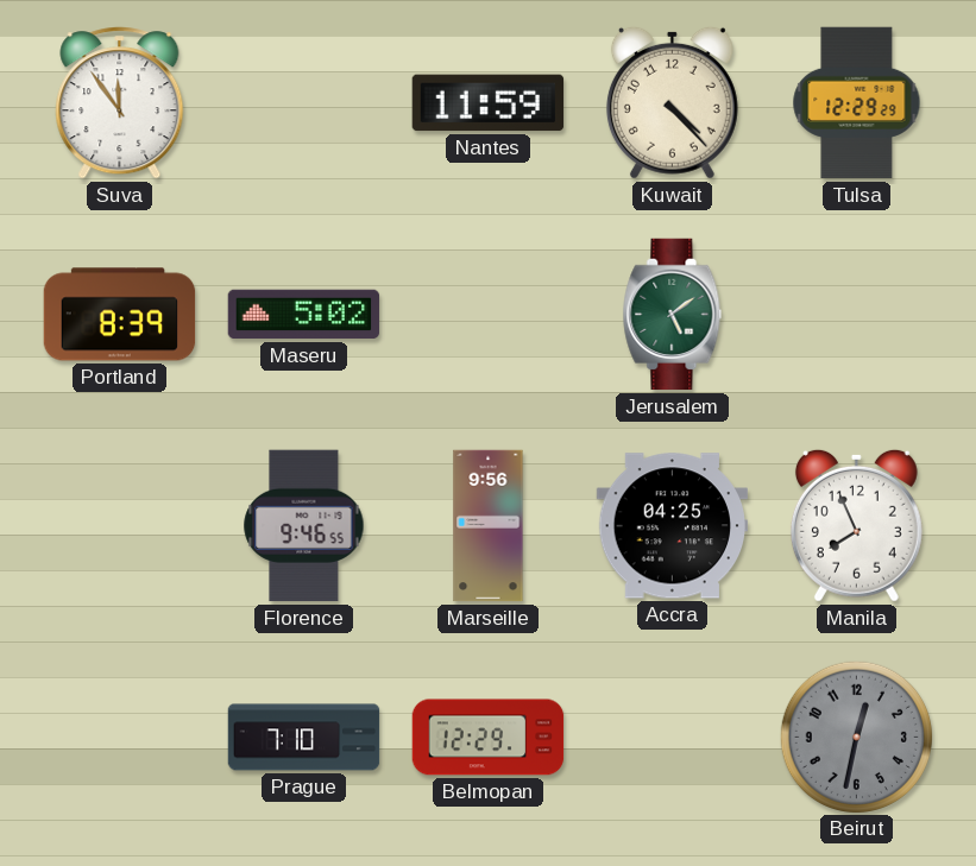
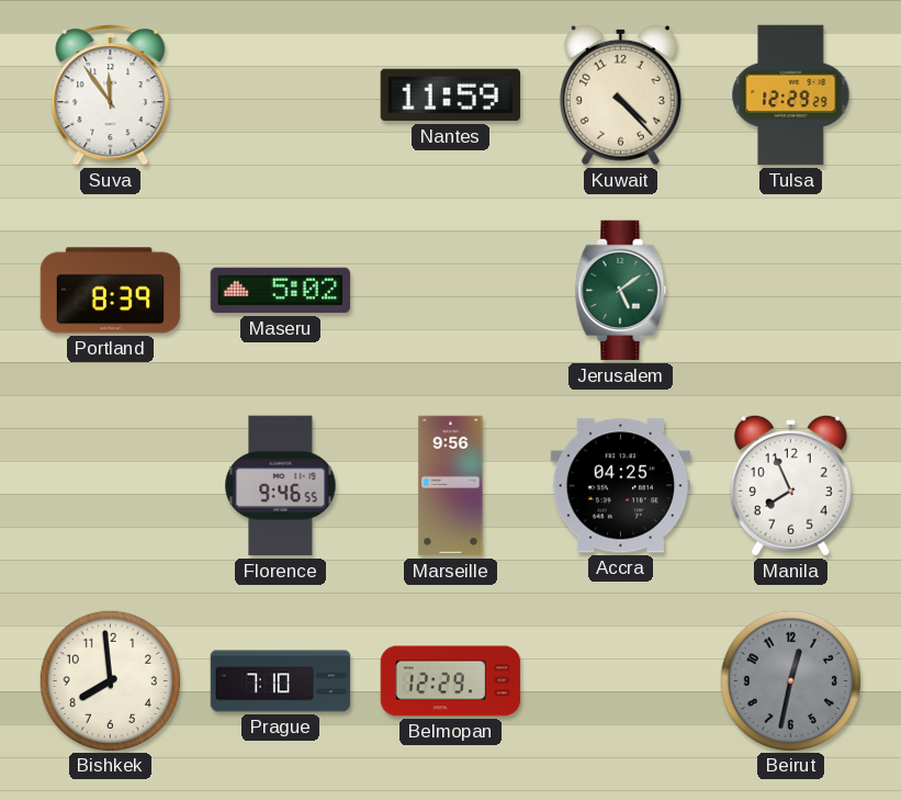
Bishkek: none -> 7:59 (110, 680)
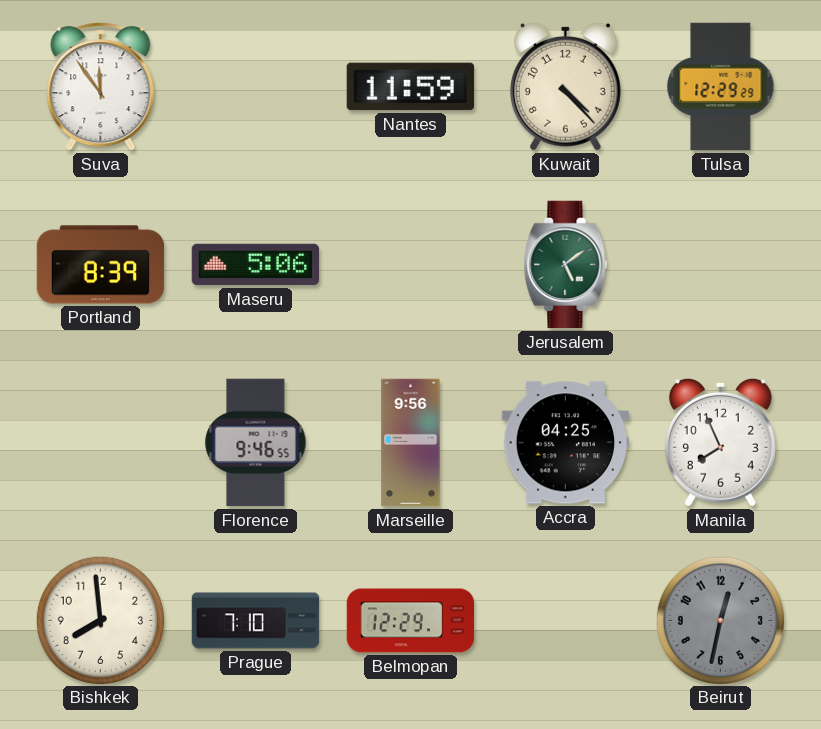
Maseru: 5:02 -> 5:06 (256, 265)
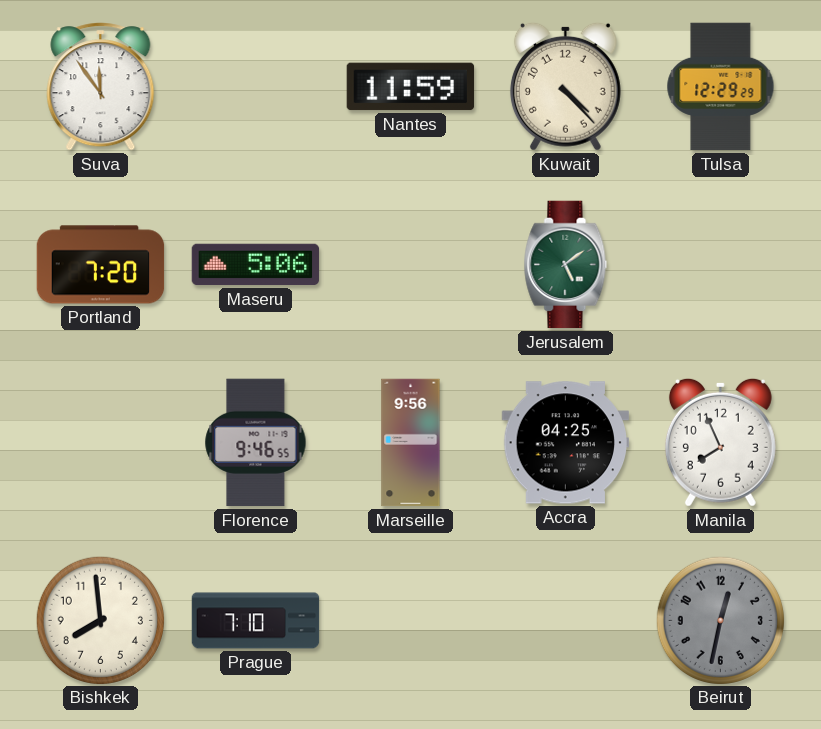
Portland: 8:39 -> 7:20 (101, 265)
Belmopan: 12:29 -> none (411, 621)
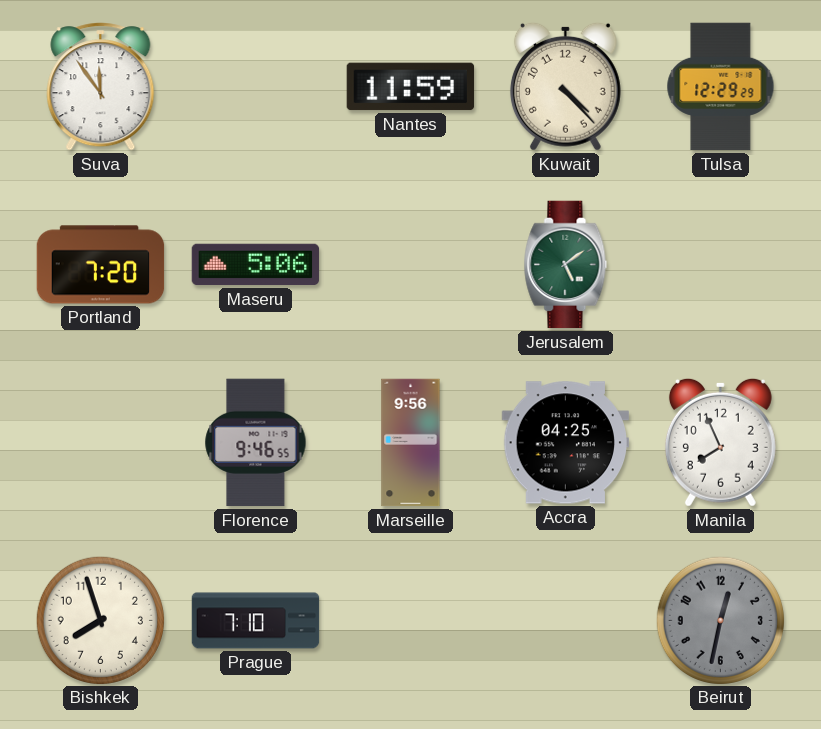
Bishkek: 7:59 -> 7:57 (100, 620)
